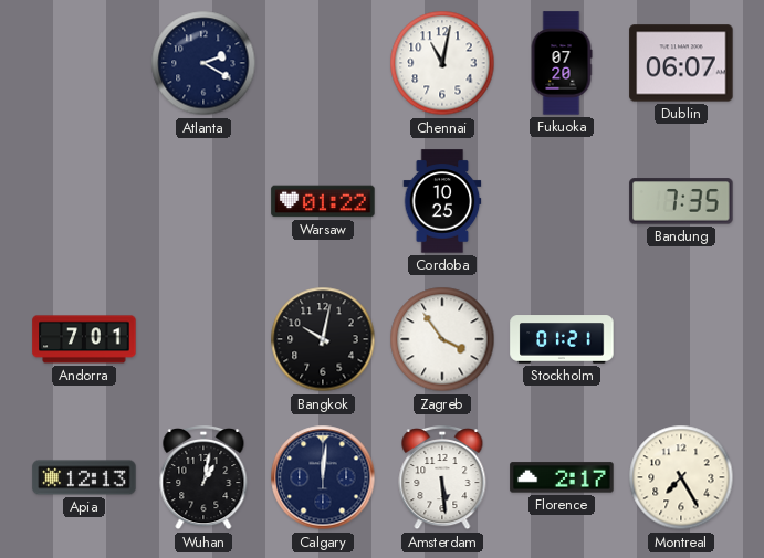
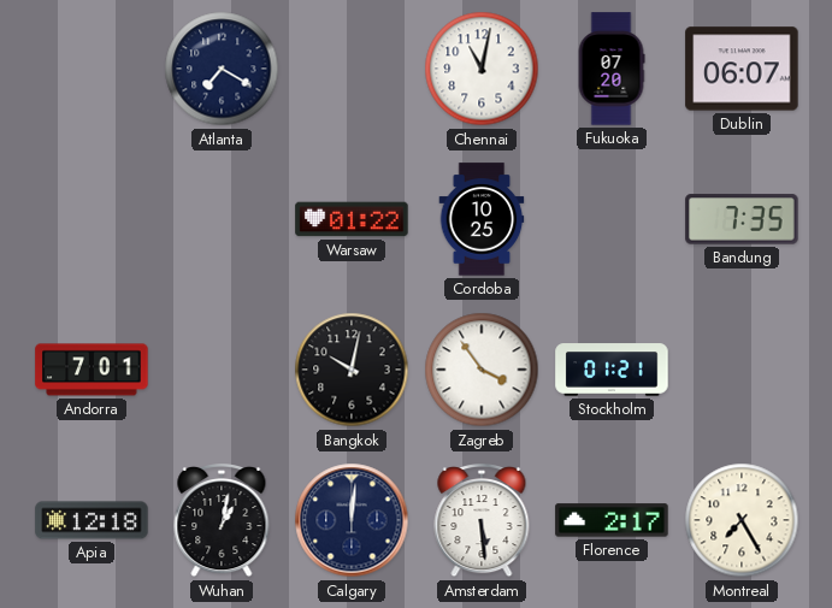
Atlanta: 2:20 -> 7:20 (222, 69)
Apia: 12:13 -> 12:18 (92, 520)
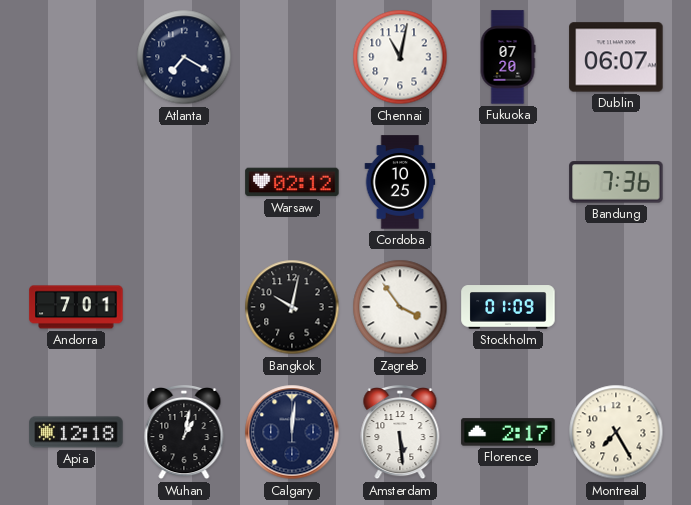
Warsaw: 01:22 -> 02:12 (292, 182)
Bandung: 7:35 -> 7:36 (616, 182)
Stockholm: 01:21 -> 01:09 (508, 307)
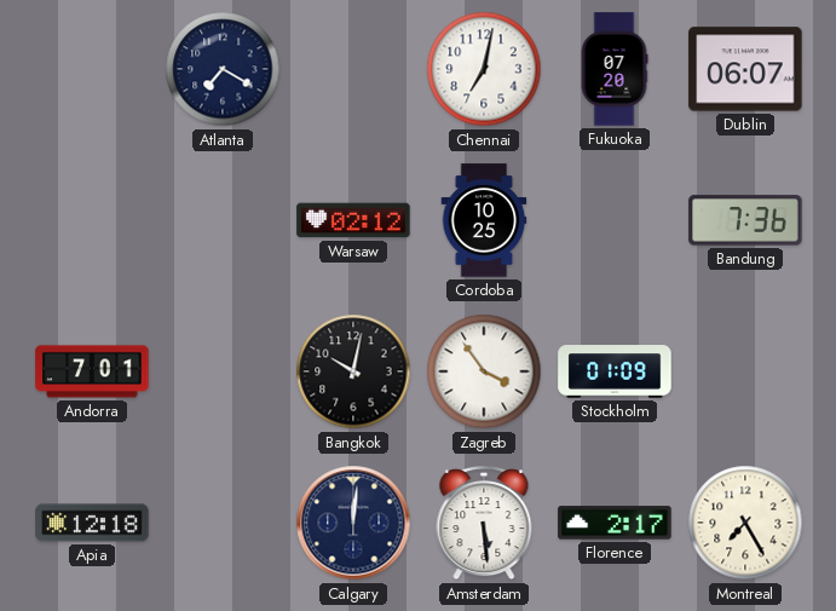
Chennai: 11:02 -> 7:02 (484, 69)
Wuhan: 1:02 -> none (184, 433)
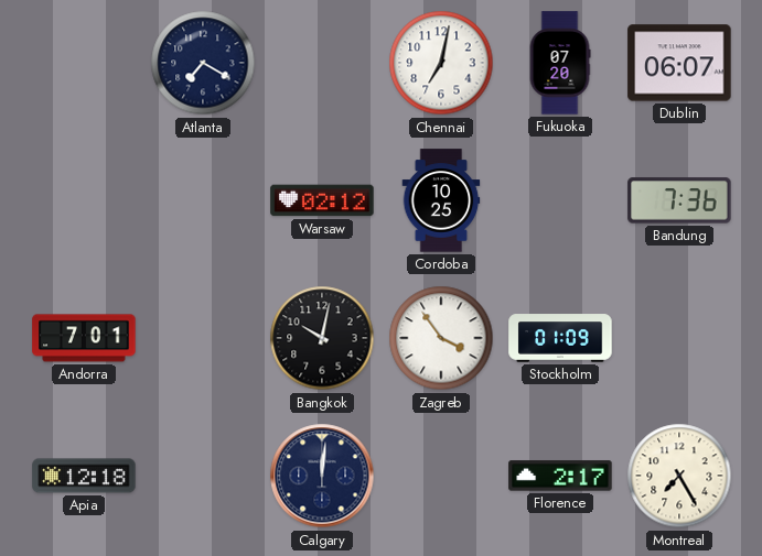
Amsterdam: 5:29 -> none (484, 524)
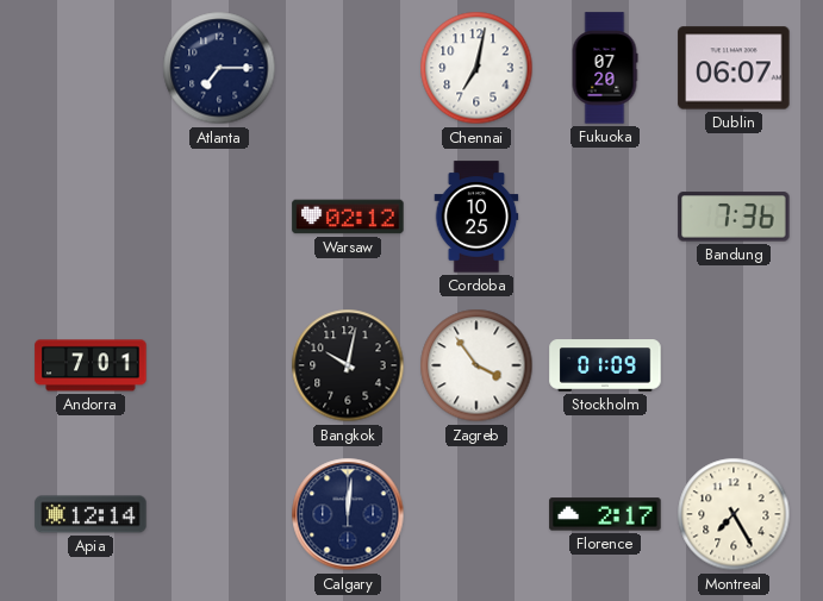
Atlanta: 7:20 -> 7:15 (219, 68)
Apia: 12:18 -> 12:14 (91, 514)
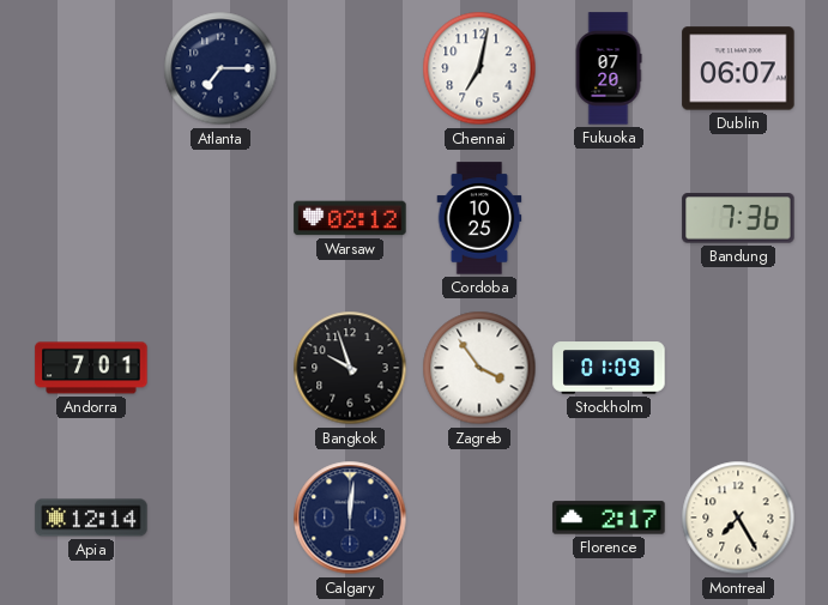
Bangkok: 10:02 -> 9:57 (350, 368)
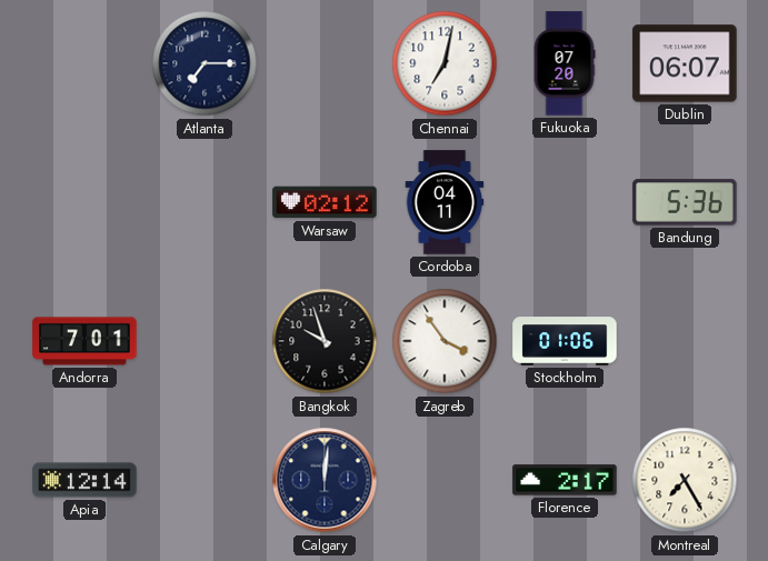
Cordoba: 10:25 -> 04:11 (445, 202)
Bandung: 7:36 -> 5:36 (685, 202)
Stockholm: 01:09 -> 01:06 (565, 341)
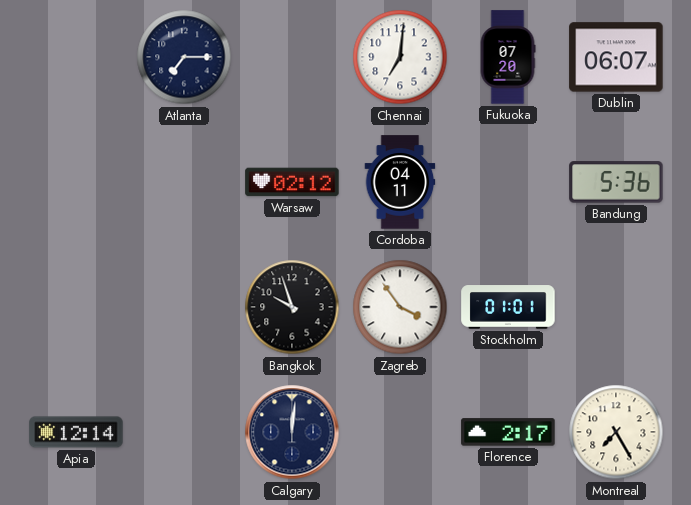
Chennai: 7:02 -> 7:01 (400, 57)
Andorra: 7:01 -> none (84, 341)
Stockholm: 01:06 -> 01:01 (508, 307)
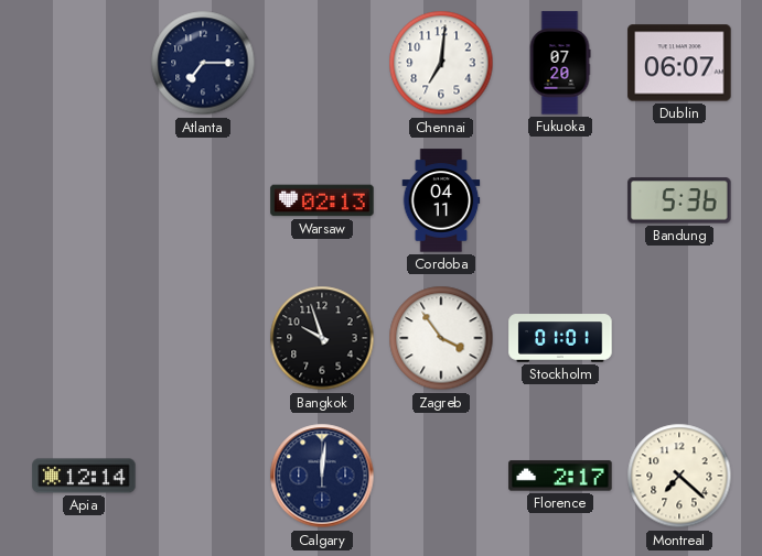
Warsaw: 02:12 -> 02:13 (322, 200)
Montreal: 7:25 -> 7:22 (679, 476)
